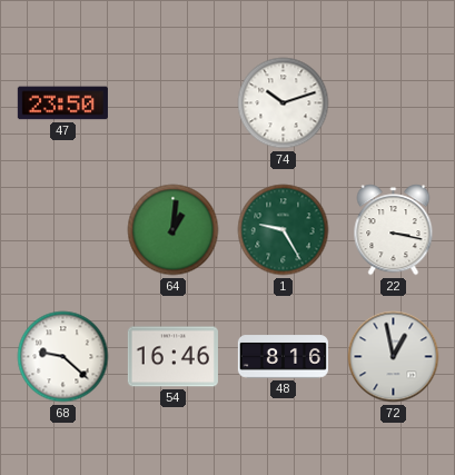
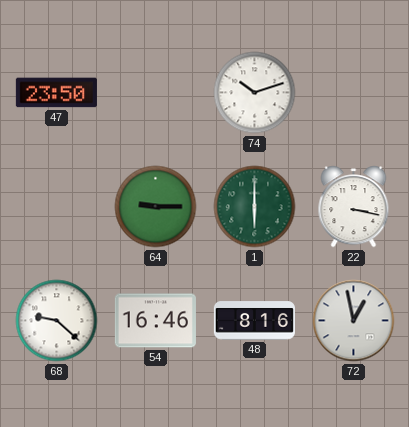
64: 1:01 -> 9:15 (156, 207)
1: 9:25 -> 6:00 (255, 207)
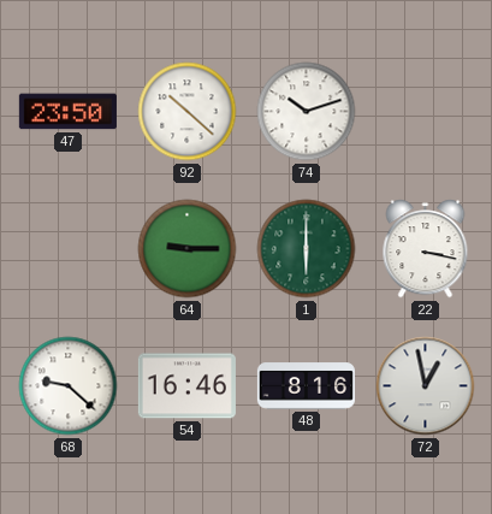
92: none -> 10:22 (188, 112)
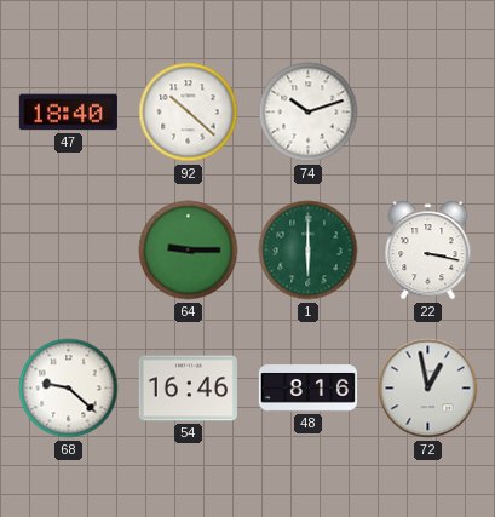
47: 23:50 -> 18:40 (68, 113)
